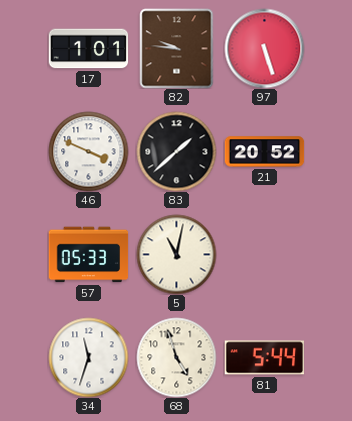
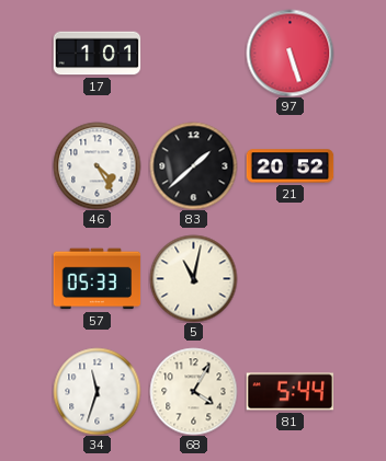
82: 9:46 -> none (177, 48)
46: 3:49 -> 4:25 (96, 165)
68: 4:57 -> 4:05 (193, 391)
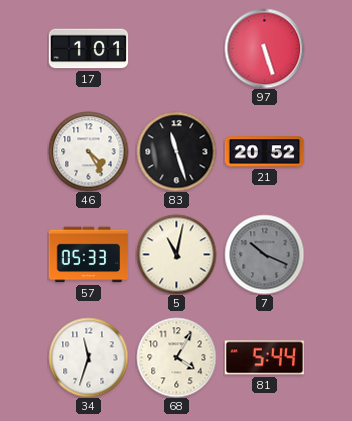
83: 1:38 -> 11:27 (176, 151)
7: none -> 10:19 (264, 254)
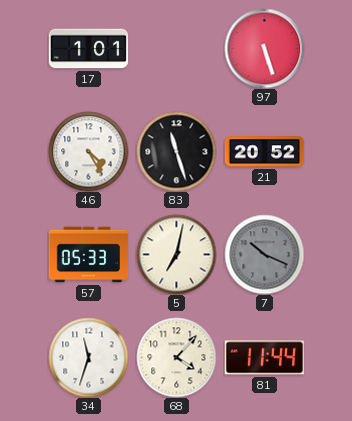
5: 11:02 -> 7:02 (176, 254)
68: 4:05 -> 4:07 (176, 357)
81: 5:44 -> 11:44 (264, 358)
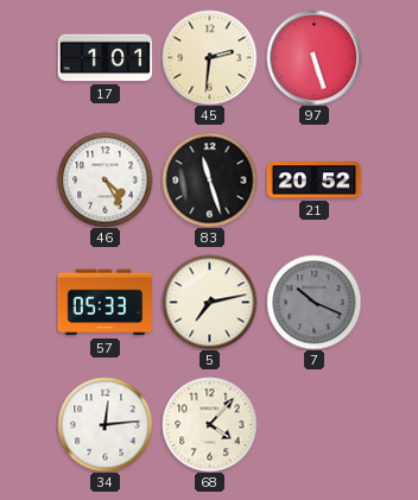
45: none -> 2:31 (209, 57)
5: 7:02 -> 7:13 (209, 302)
34: 11:33 -> 12:14 (104, 424)
81: 11:44 -> none (264, 358)
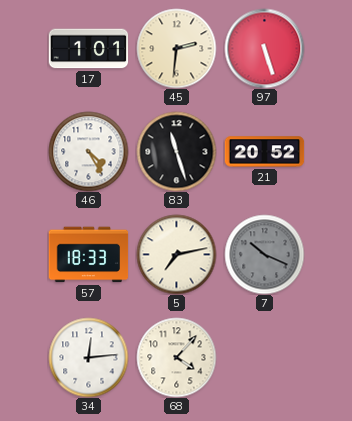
57: 05:33 -> 18:33 (88, 255)
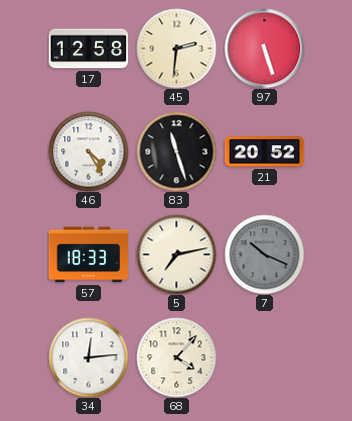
17: 1:01 -> 12:58 (88, 49)
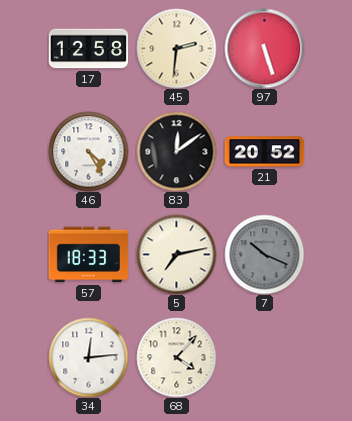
83: 11:27 -> 12:09 (176, 151)
